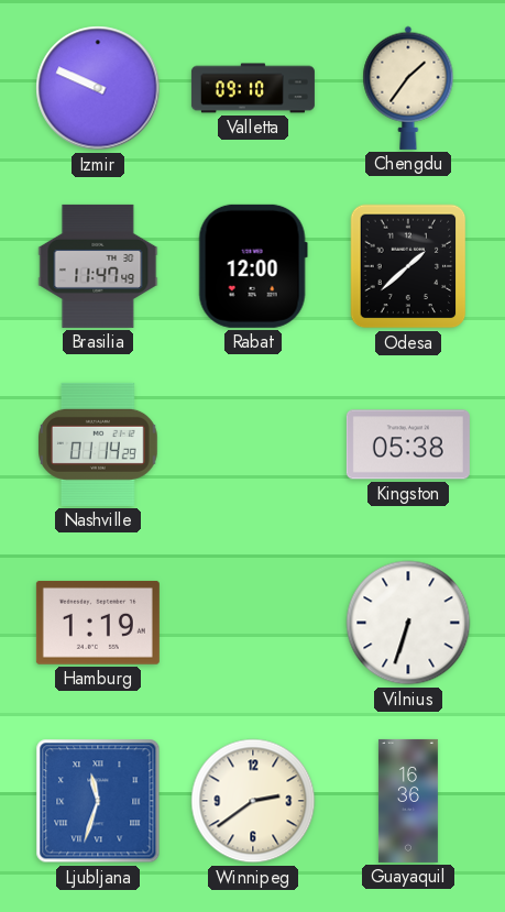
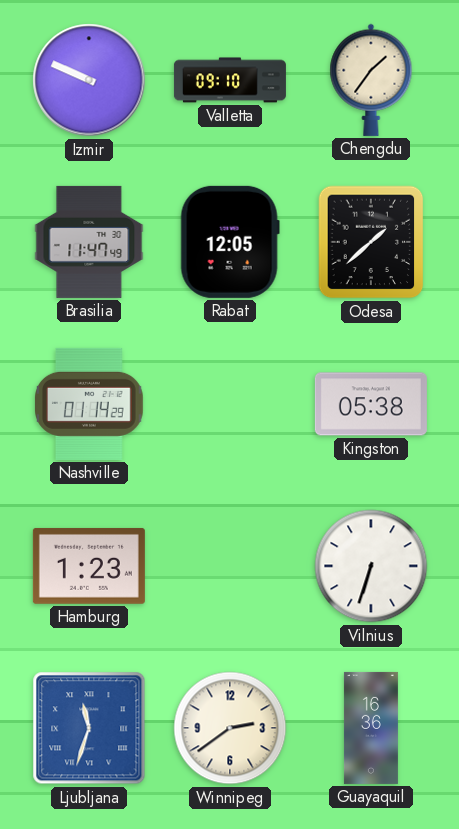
Rabat: 12:00 -> 12:05 (230, 242)
Hamburg: 1:19 -> 1:23 (89, 566)
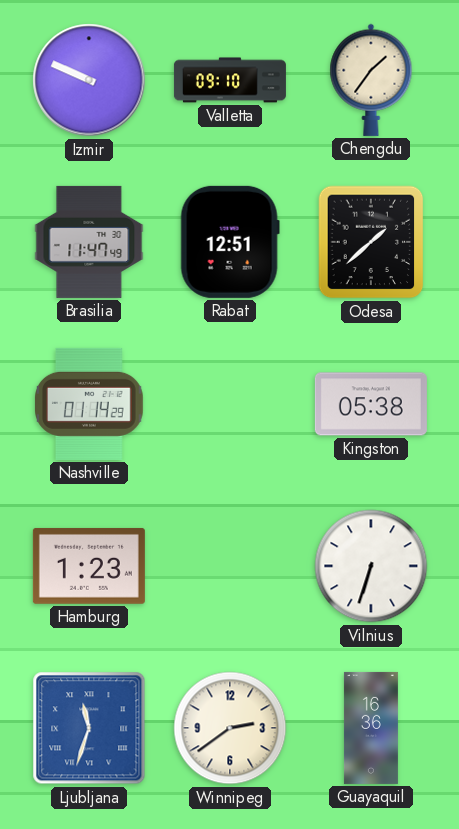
Rabat: 12:05 -> 12:51 (230, 242)
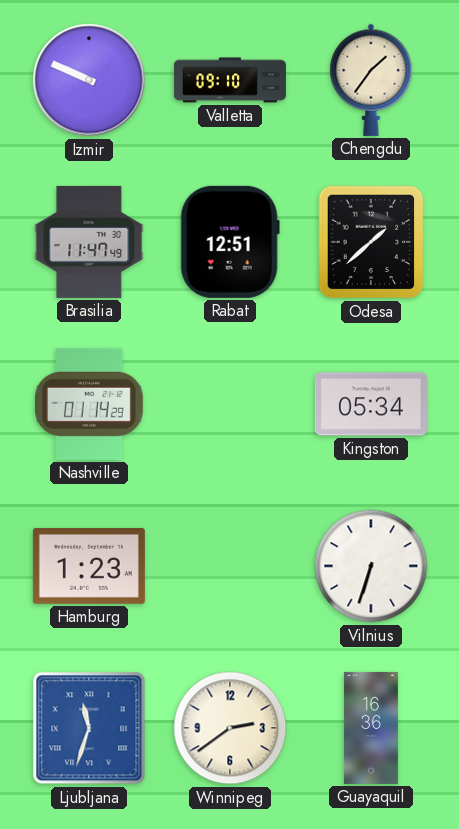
Kingston: 05:38 -> 05:34 (371, 404)
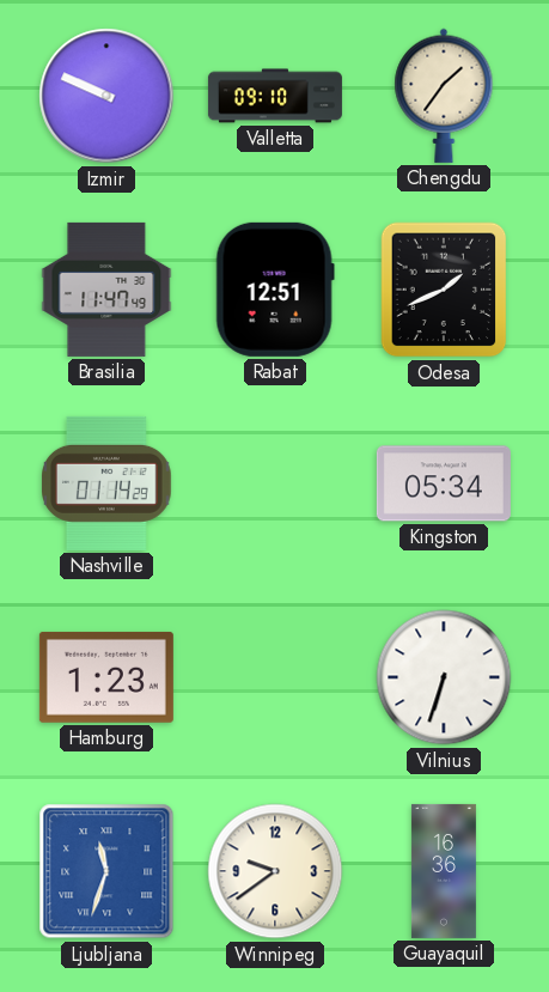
Odesa: 1:38 -> 1:41 (444, 290)
Winnipeg: 2:39 -> 9:39 (275, 871)
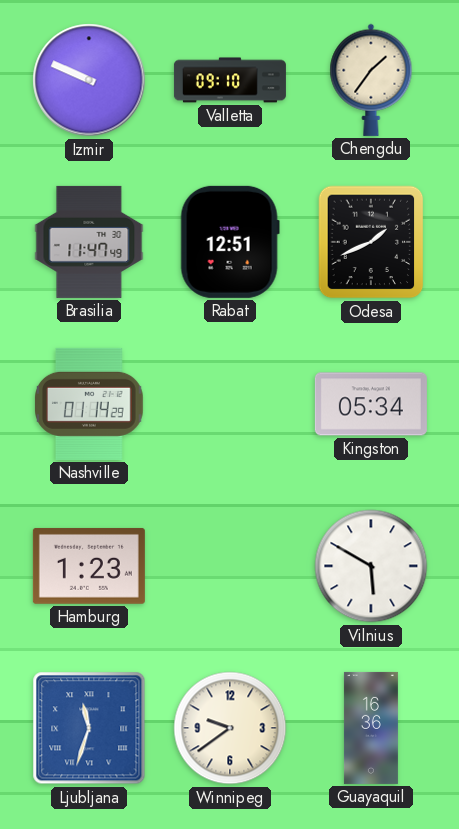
Vilnius: 6:33 -> 5:50 (371, 566)
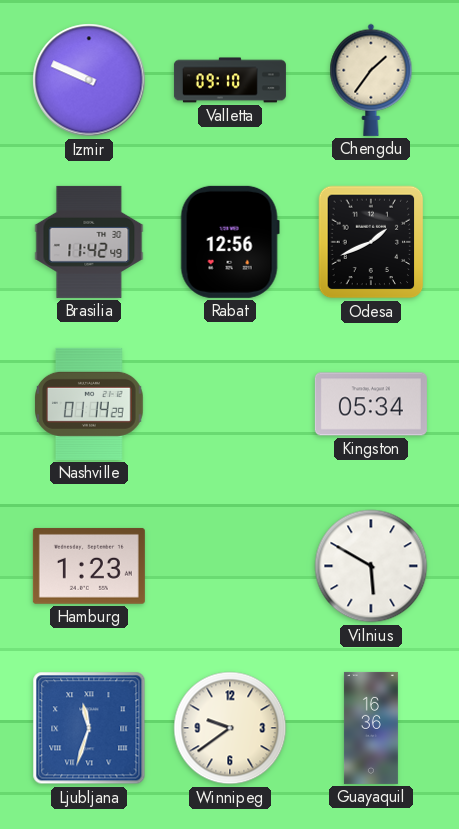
Brasilia: 11:47 -> 11:42 (89, 242)
Rabat: 12:51 -> 12:56 (230, 242)
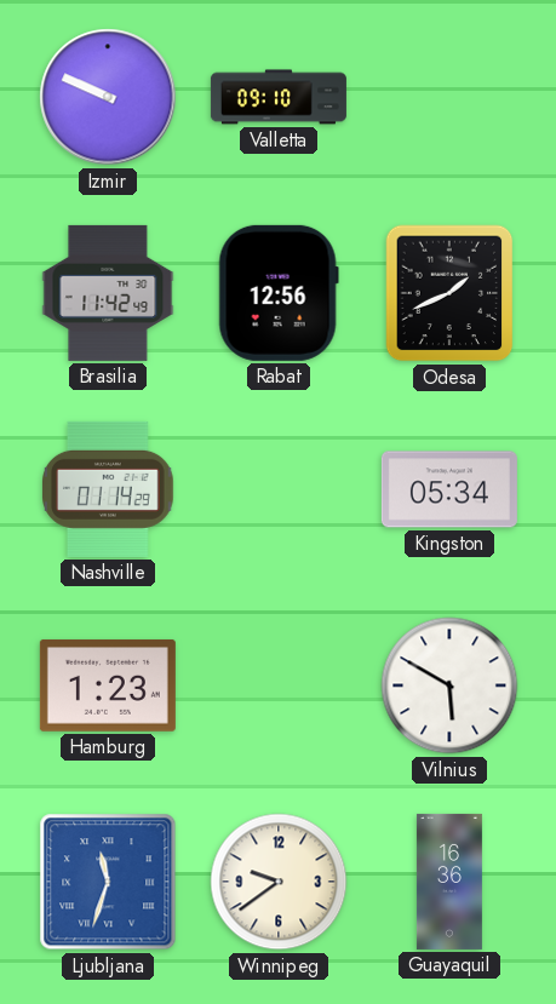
Chengdu: 1:36 -> none (371, 80)
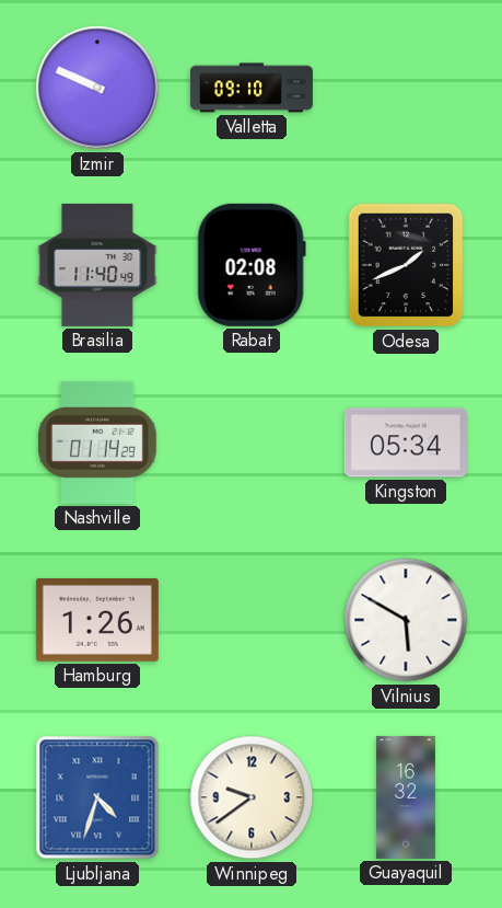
Brasilia: 11:42 -> 11:40 (97, 265)
Rabat: 12:56 -> 02:08 (252, 265)
Hamburg: 1:23 -> 1:26 (97, 620)
Ljubljana: 11:33 -> 4:33 (97, 797)
Guayaquil: 16:36 -> 16:32 (406, 797)
